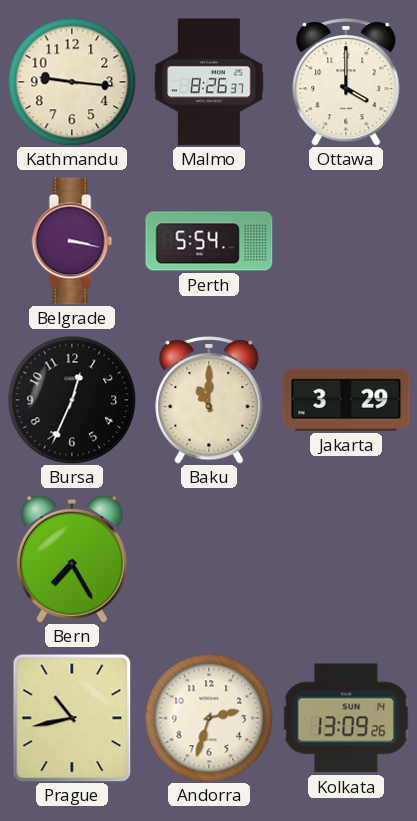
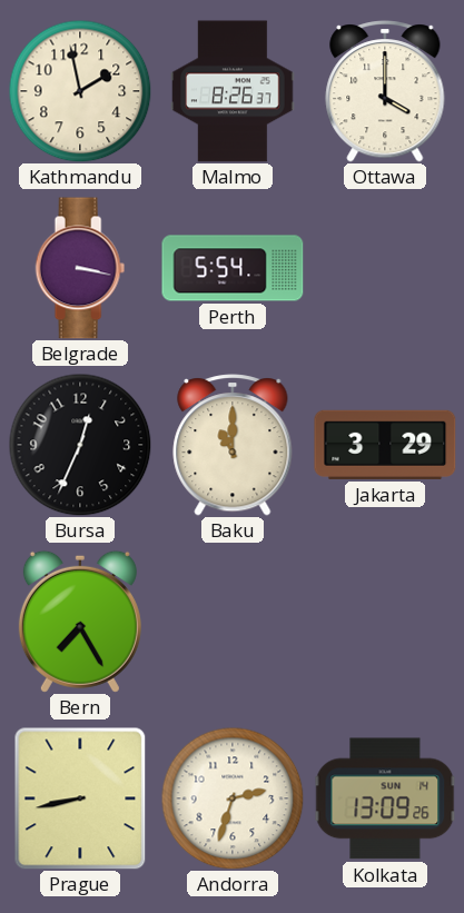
Kathmandu: 9:16 -> 1:58 (80, 91)
Prague: 10:43 -> 8:43 (80, 798)
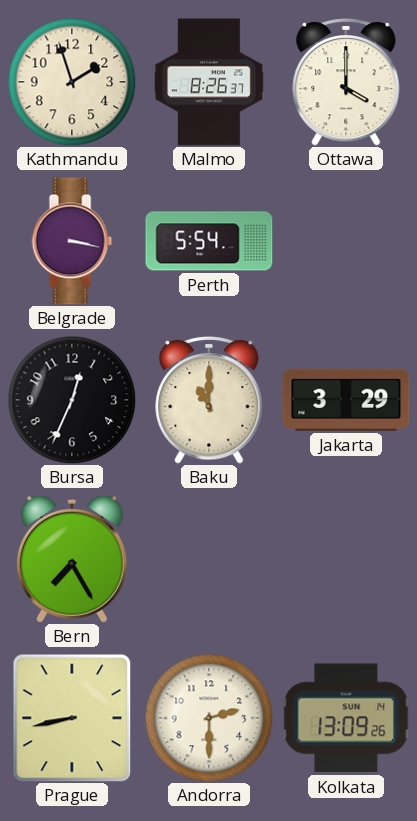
Kathmandu: 1:58 -> 1:57 (72, 82)
Andorra: 2:33 -> 2:30 (209, 718)
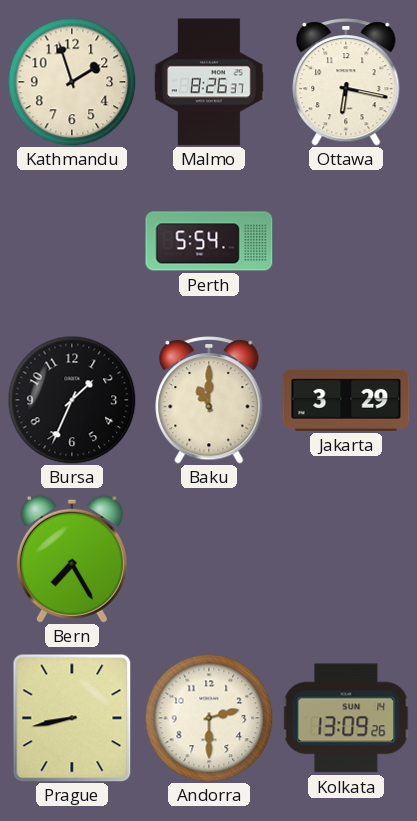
Ottawa: 4:00 -> 6:17 (346, 83)
Belgrade: 3:17 -> none (72, 241)
Bursa: 12:34 -> 1:34 (72, 400)
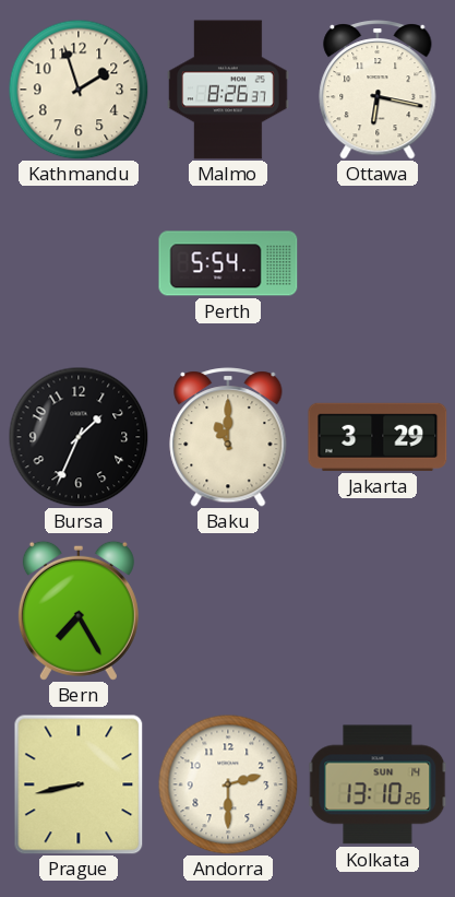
Kolkata: 13:09 -> 13:10 (378, 784)
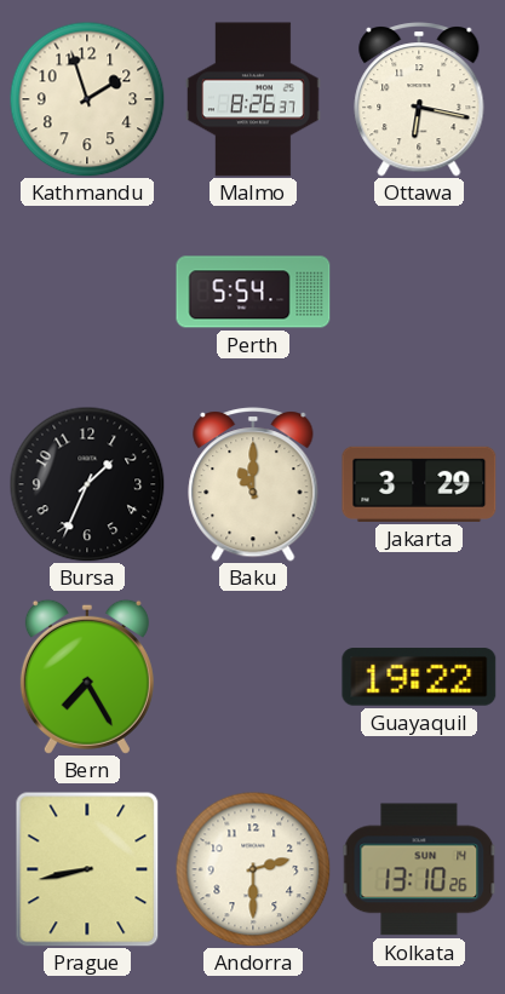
Guayaquil: none -> 19:22 (419, 677)
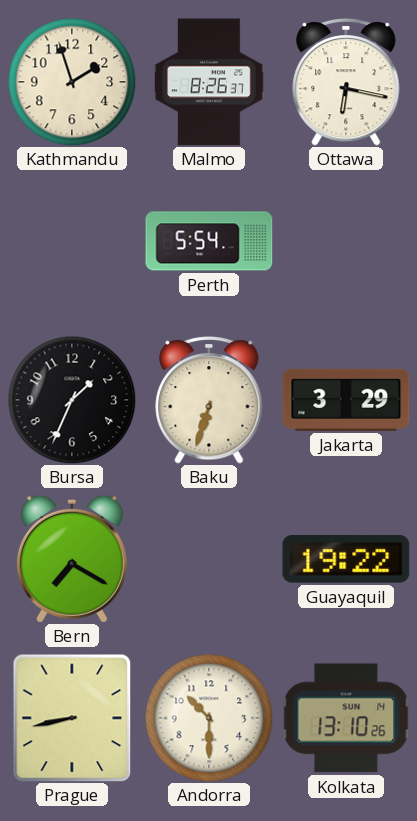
Baku: 11:00 -> 6:33 (209, 401)
Bern: 7:25 -> 7:20 (72, 559)
Andorra: 2:30 -> 10:30 (209, 718)
